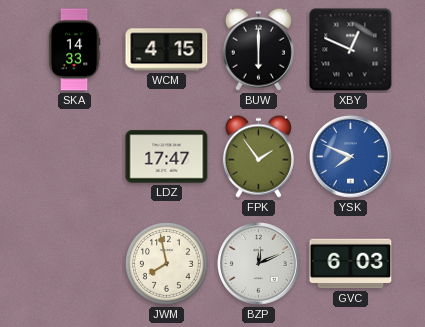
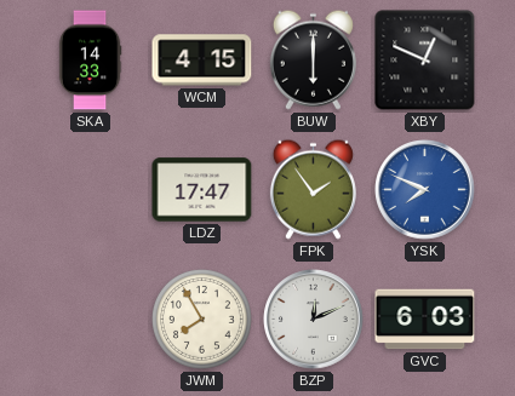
JWM: 7:58 -> 7:55 (201, 318)
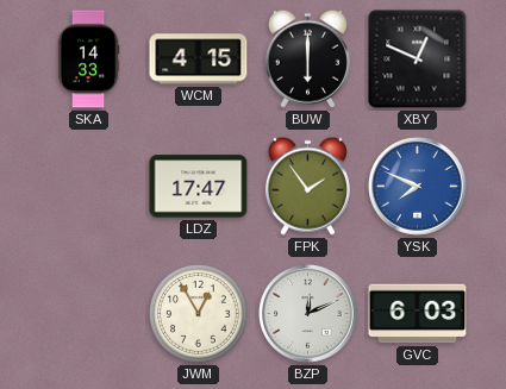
JWM: 7:55 -> 12:55 (198, 313)
